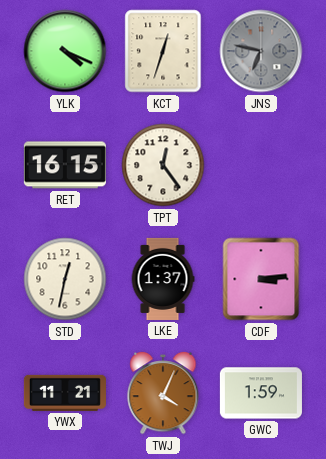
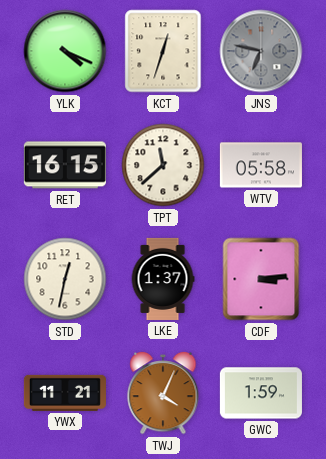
TPT: 12:24 -> 11:38 (163, 165)
WTV: none -> 05:58 (261, 165)
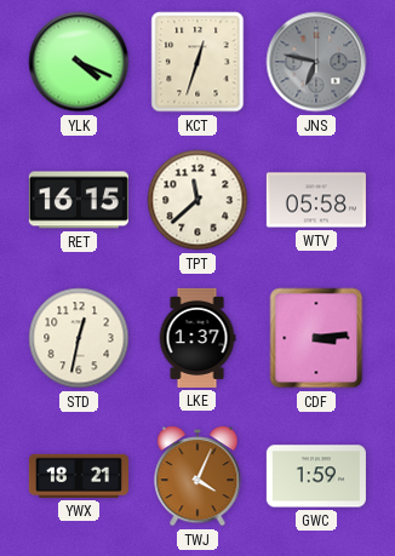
YWX: 11:21 -> 18:21 (79, 476)
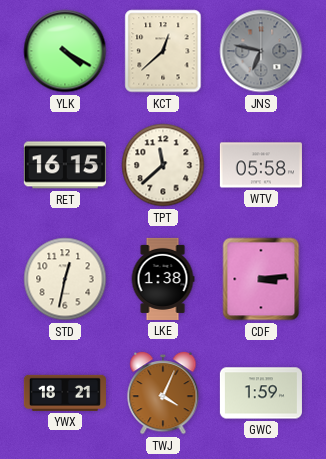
YLK: 4:19 -> 4:20 (65, 51)
KCT: 12:33 -> 12:38 (163, 51)
LKE: 1:37 -> 1:38 (163, 279)
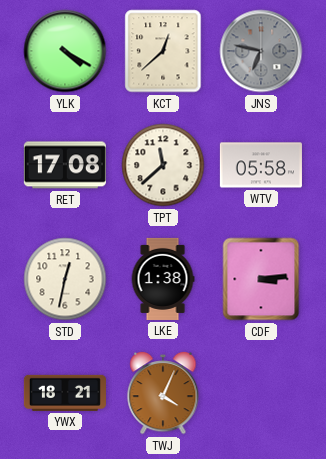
RET: 16:15 -> 17:08 (65, 165)
GWC: 1:59 -> none (261, 393)
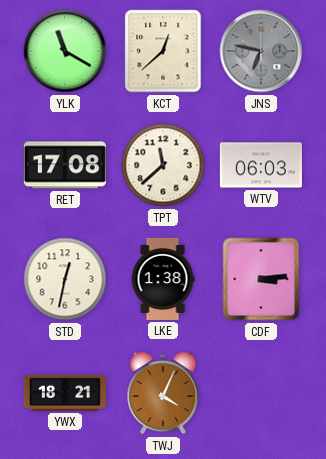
YLK: 4:20 -> 11:20 (65, 51)
WTV: 05:58 -> 06:03 (261, 165)
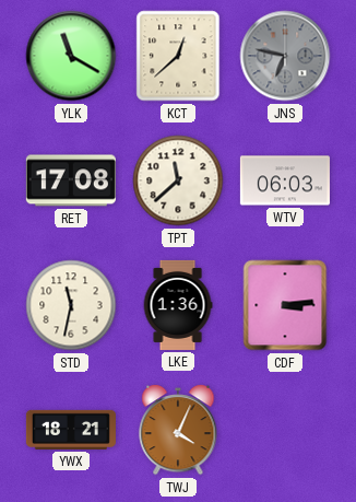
STD: 12:32 -> 11:32 (71, 305)
LKE: 1:38 -> 1:36 (178, 305)
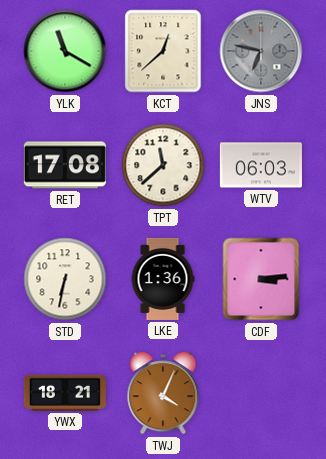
STD: 11:32 -> 6:32 (65, 279)
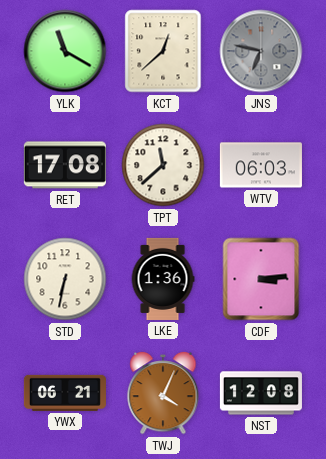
YWX: 18:21 -> 06:21 (65, 393)
NST: none -> 12:08 (261, 393)
